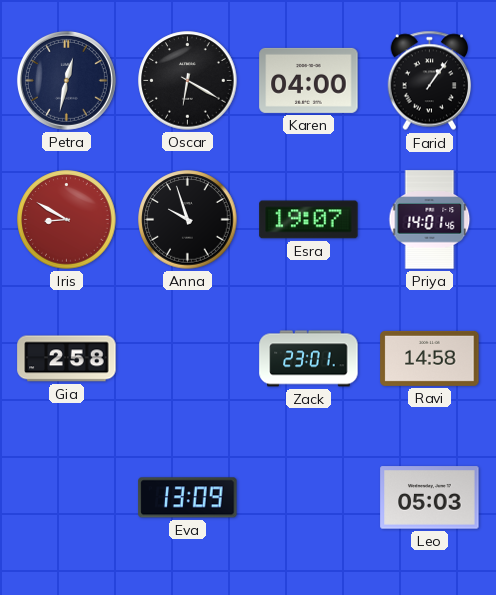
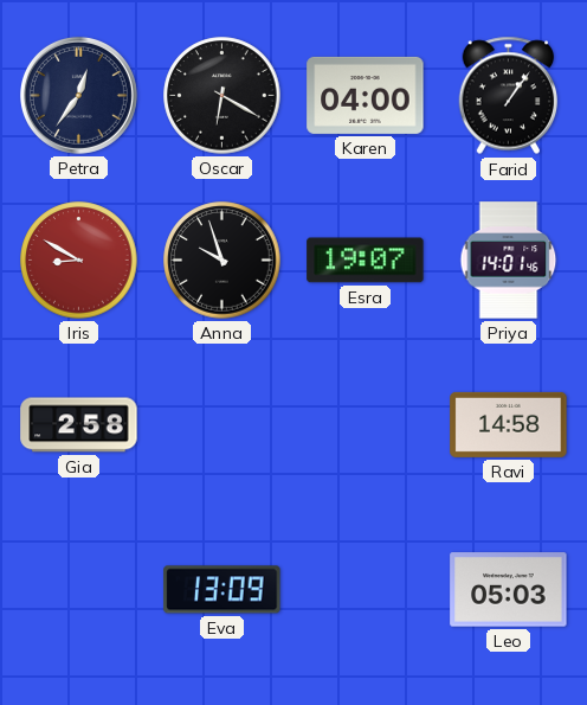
Petra: 12:32 -> 12:36 (78, 95)
Zack: 23:01 -> none (309, 359)
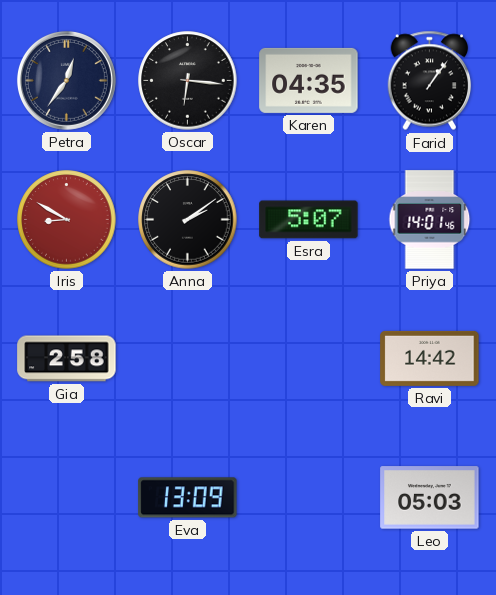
Oscar: 6:20 -> 6:16 (188, 81)
Karen: 04:00 -> 04:35 (309, 80)
Anna: 9:57 -> 2:09 (188, 220)
Esra: 19:07 -> 5:07 (309, 220)
Ravi: 14:58 -> 14:42 (430, 358)
